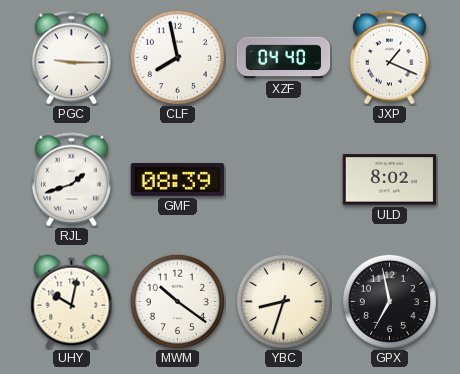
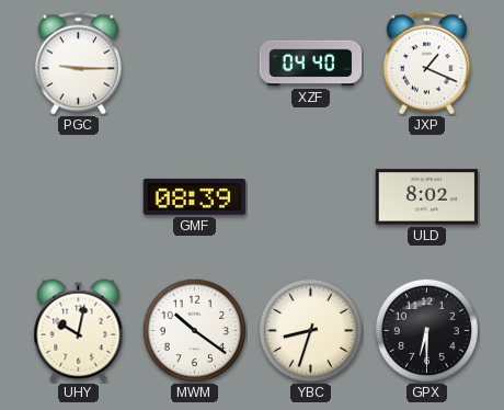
CLF: 7:58 -> none (177, 57)
RJL: 1:42 -> none (71, 180)
GPX: 6:58 -> 6:30 (426, 330)
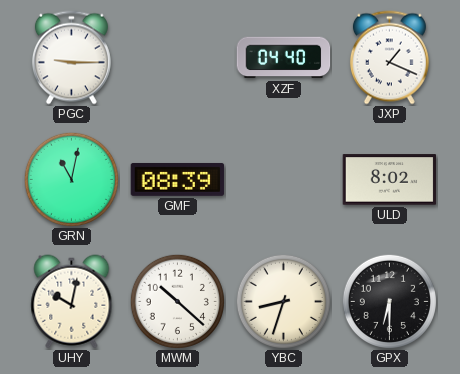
GRN: none -> 11:02 (71, 179)
MWM: 10:21 -> 10:22 (177, 301)
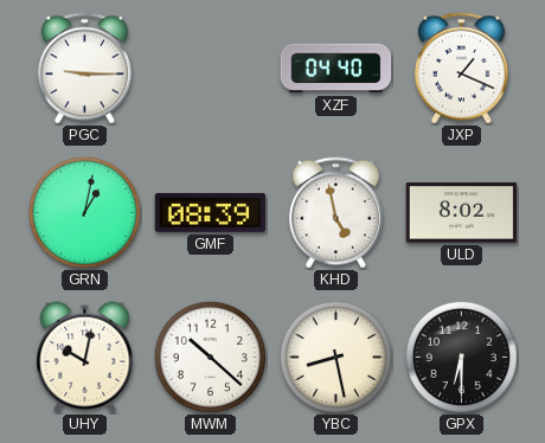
GRN: 11:02 -> 1:02 (84, 212)
KHD: none -> 4:58 (335, 213)
YBC: 8:33 -> 8:28 (335, 357)
